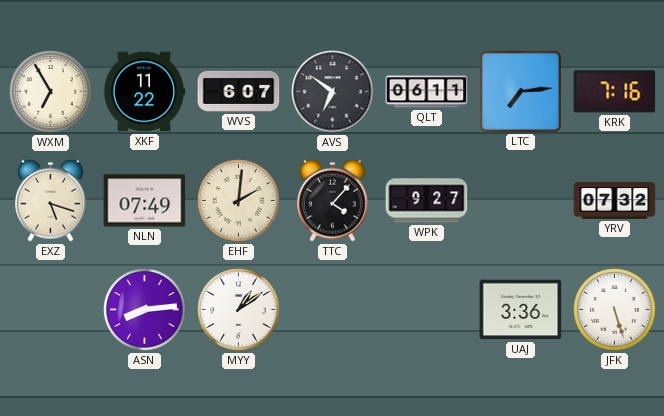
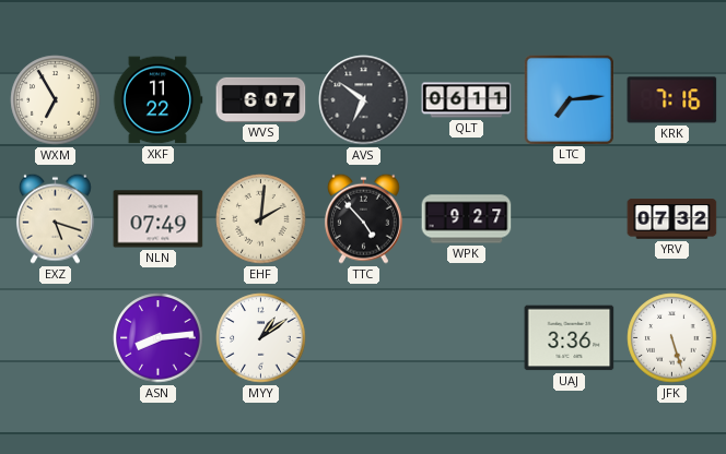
TTC: 4:07 -> 4:53 (363, 218)
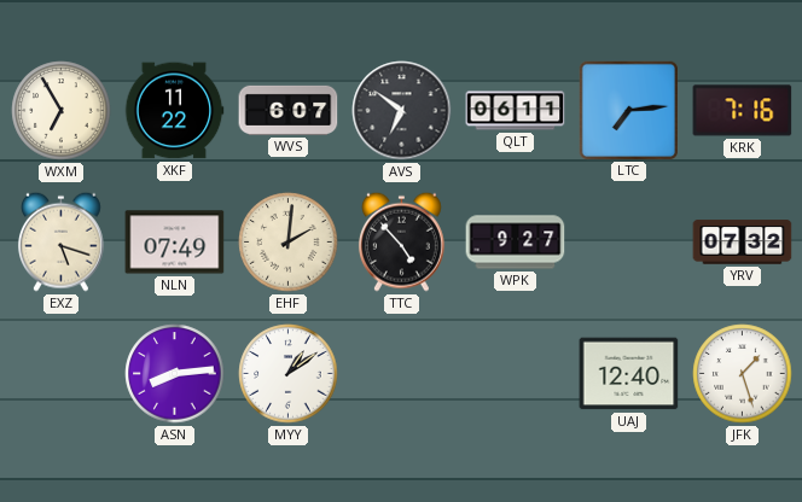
UAJ: 3:36 -> 12:40 (629, 374)
JFK: 5:27 -> 1:27 (743, 374)
